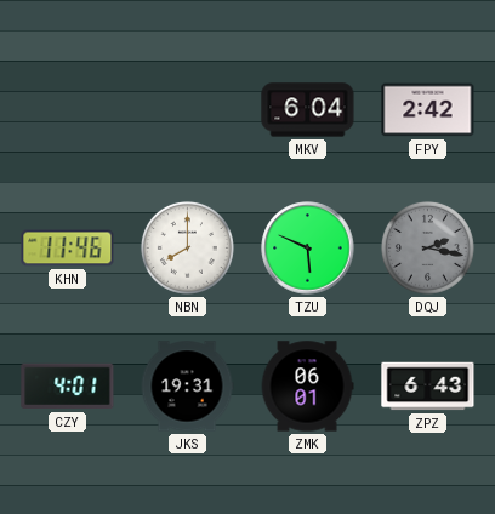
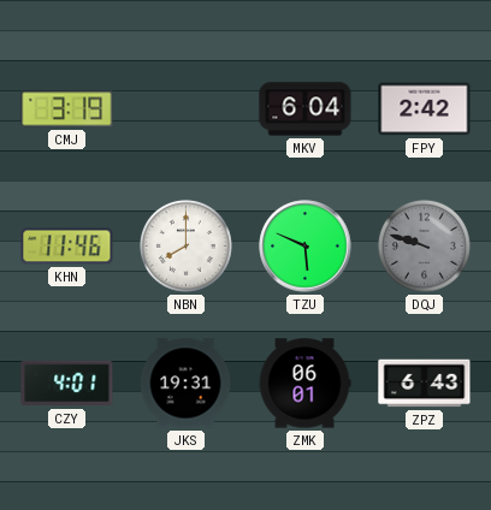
CMJ: none -> 3:19 (67, 109)
DQJ: 2:17 -> 9:48 (424, 245)
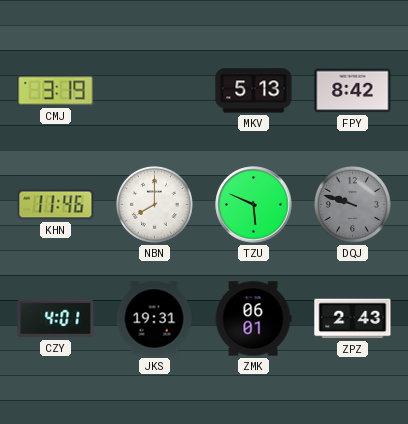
MKV: 6:04 -> 5:13 (254, 91)
FPY: 2:42 -> 8:42 (353, 91)
ZPZ: 6:43 -> 2:43 (353, 319)
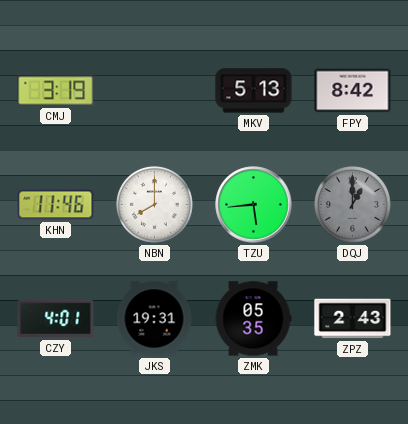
TZU: 5:49 -> 5:44 (254, 205)
DQJ: 9:48 -> 1:00 (352, 204)
ZMK: 06:01 -> 05:35 (253, 319)
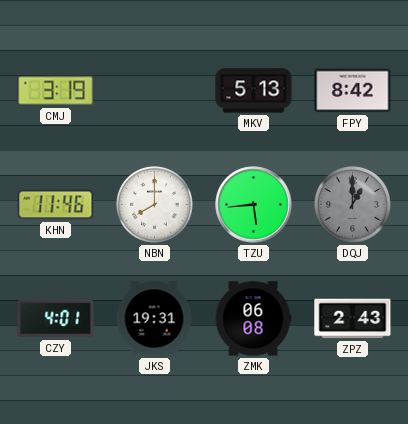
ZMK: 05:35 -> 06:08 (253, 319)
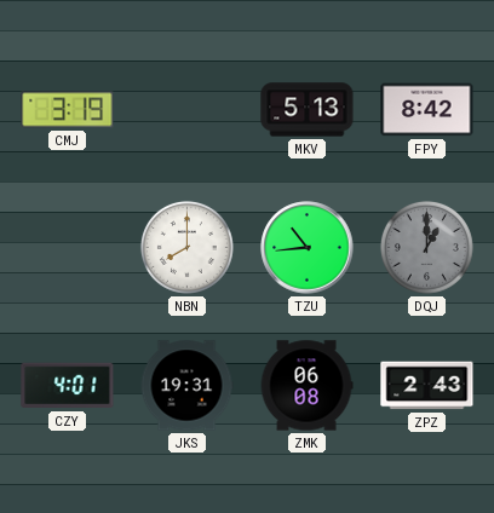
KHN: 11:46 -> none (56, 205)
TZU: 5:44 -> 10:44 (308, 248)
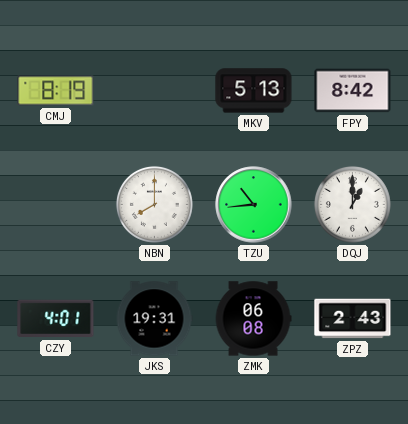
CMJ: 3:19 -> 8:19 (56, 91)
DQJ dial: grey -> white (352, 204)
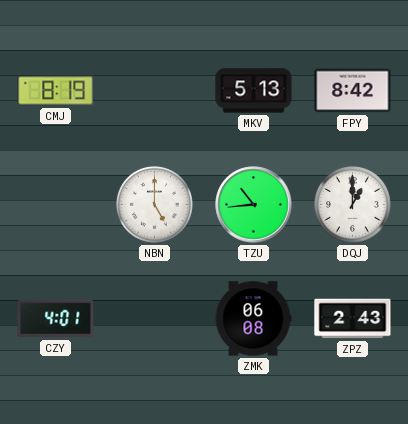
NBN: 8:00 -> 5:00 (154, 204)
JKS: 19:31 -> none (154, 319)
